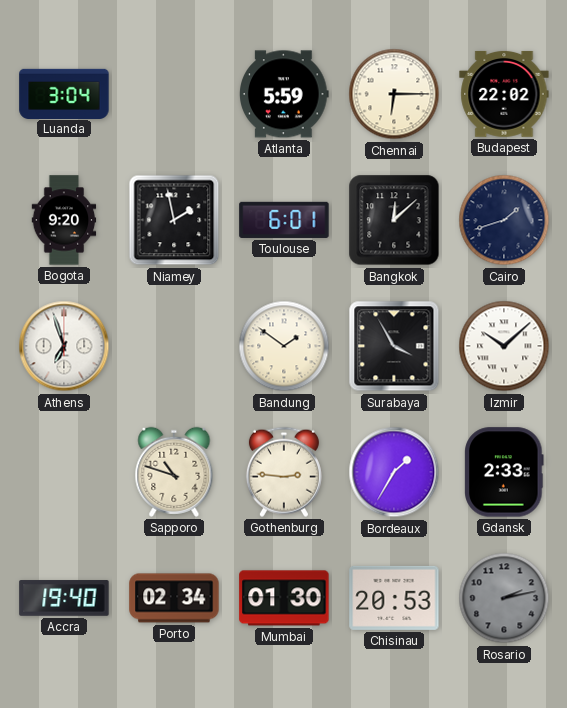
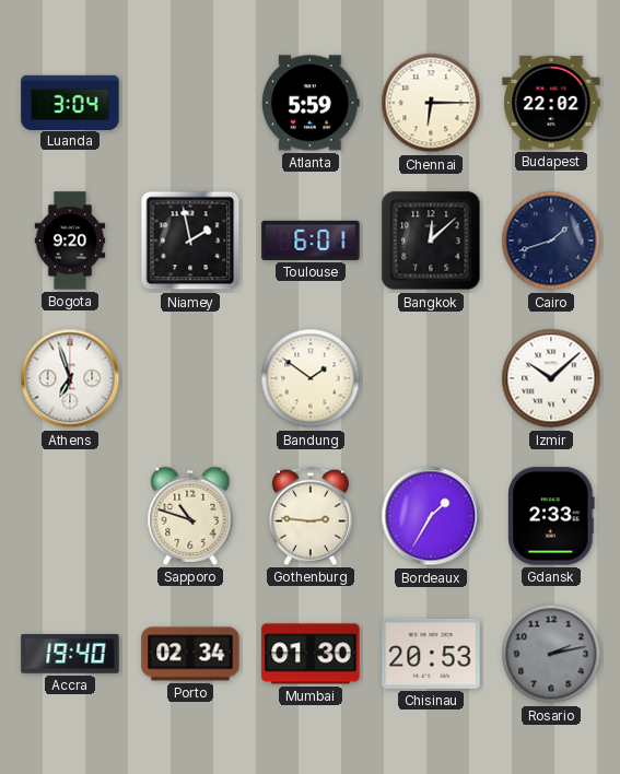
Surabaya: 3:55 -> none (394, 346)
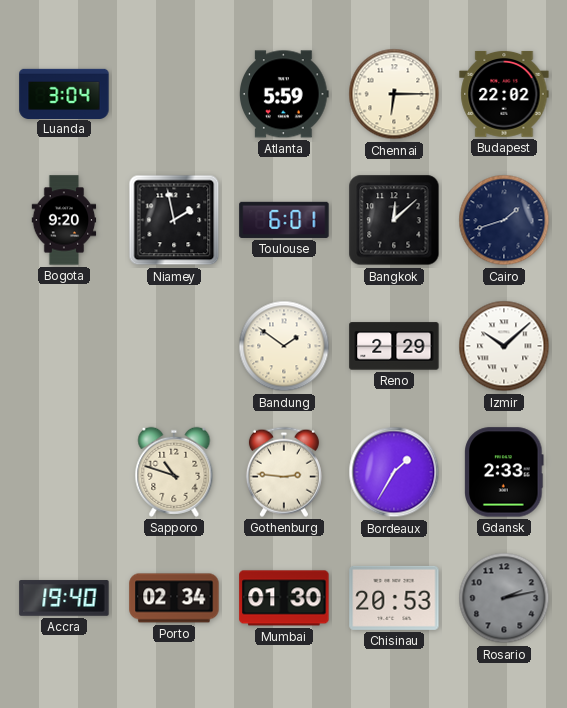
Athens: 6:57 -> none (70, 378)
Reno: none -> 2:29 (394, 346)
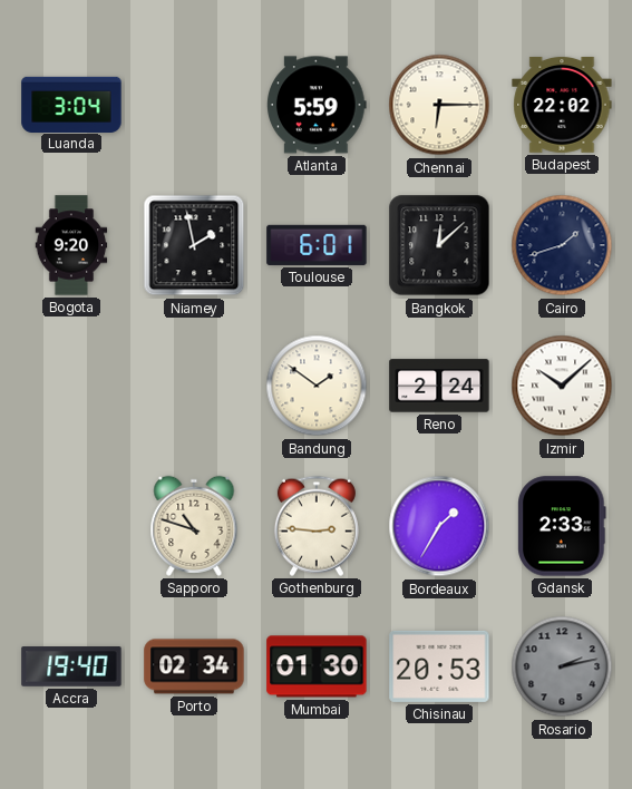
Reno: 2:29 -> 2:24 (439, 386)
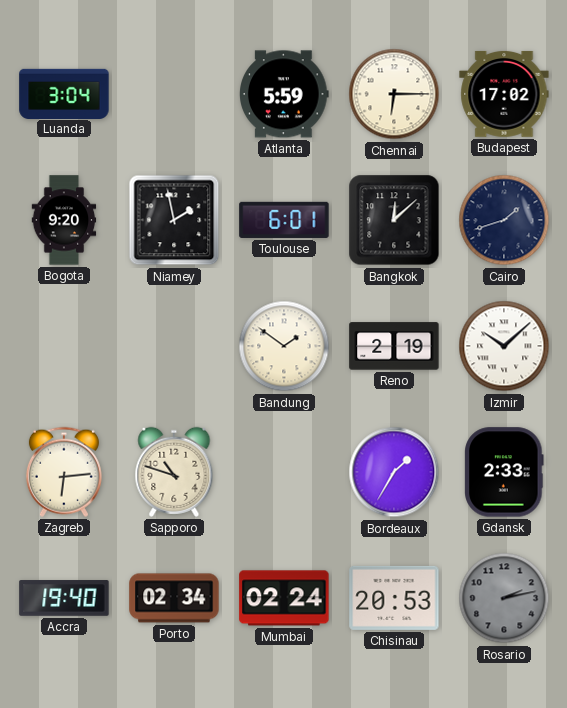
Budapest: 22:02 -> 17:02 (504, 94)
Reno: 2:24 -> 2:19 (394, 346)
Zagreb: none -> 6:14 (64, 472)
Gothenburg: 2:46 -> none (317, 526)
Mumbai: 01:30 -> 02:24 (284, 598)
